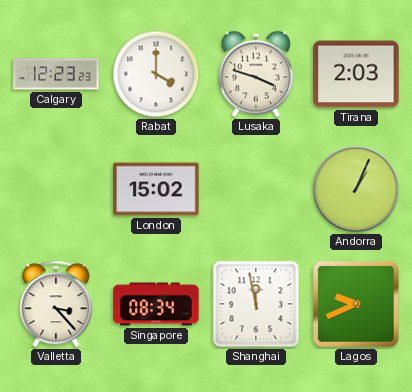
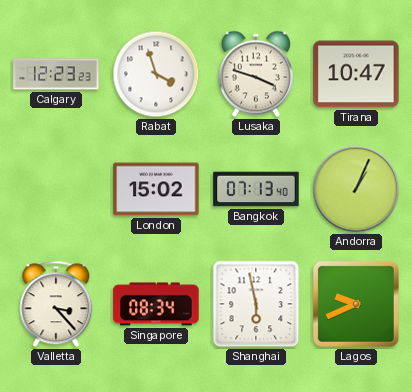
Rabat: 4:00 -> 3:57 (156, 74)
Tirana: 2:03 -> 10:47 (356, 74)
Bangkok: none -> 07:13 (256, 189)
Shanghai: 11:58 -> 5:58 (256, 304)
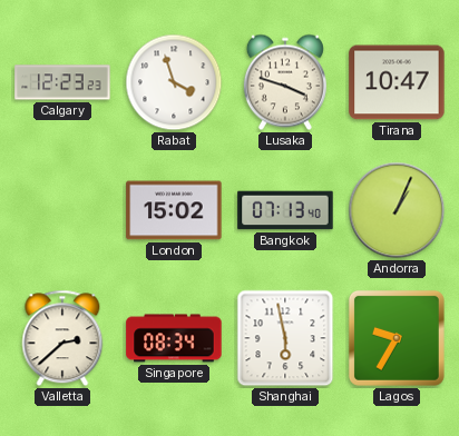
Valletta: 3:23 -> 2:38 (62, 338)
Lagos: 9:41 -> 9:35 (397, 338)
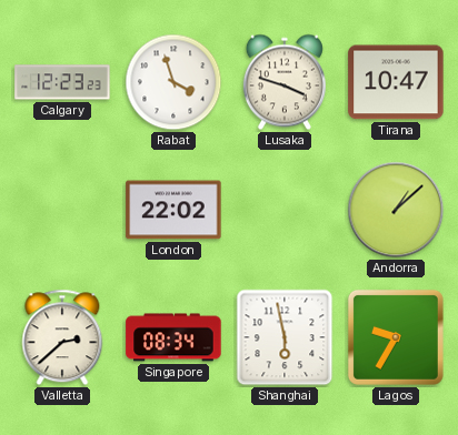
London: 15:02 -> 22:02 (173, 210)
Bangkok: 07:13 -> none (285, 210)
Andorra: 1:04 -> 1:08 (396, 210)
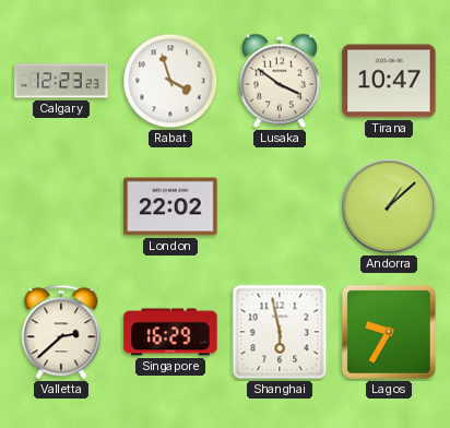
Lusaka: 3:48 -> 3:51 (280, 81)
Singapore: 08:34 -> 16:29 (170, 332)
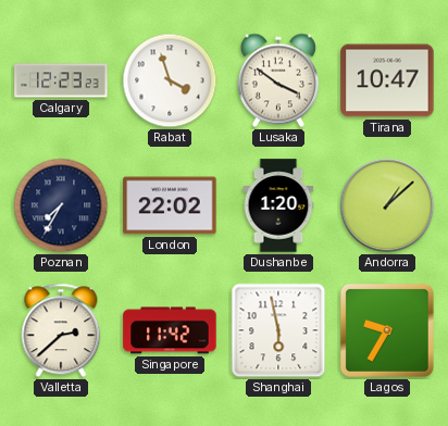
Poznan: none -> 7:35 (61, 205)
Dushanbe: none -> 1:20 (278, 205)
Singapore: 16:29 -> 11:42 (170, 330)
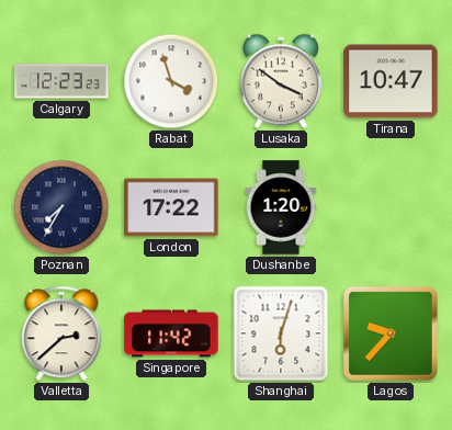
London: 22:02 -> 17:22 (171, 207)
Andorra: 1:08 -> none (387, 205)
Shanghai: 5:58 -> 6:03 (281, 333)
Lagos: 9:35 -> 9:37 (391, 333)
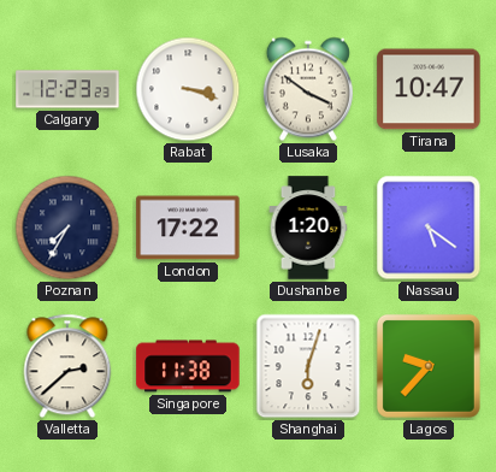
Rabat: 3:57 -> 3:18 (188, 89)
Nassau: none -> 5:21 (429, 228)
Singapore: 11:42 -> 11:38 (188, 366)
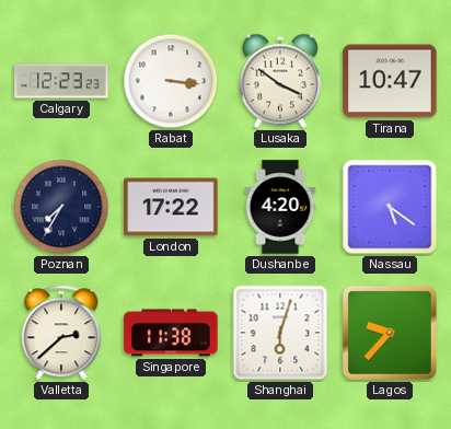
Rabat: 3:18 -> 3:16 (171, 81)
Dushanbe: 1:20 -> 4:20 (280, 207)
